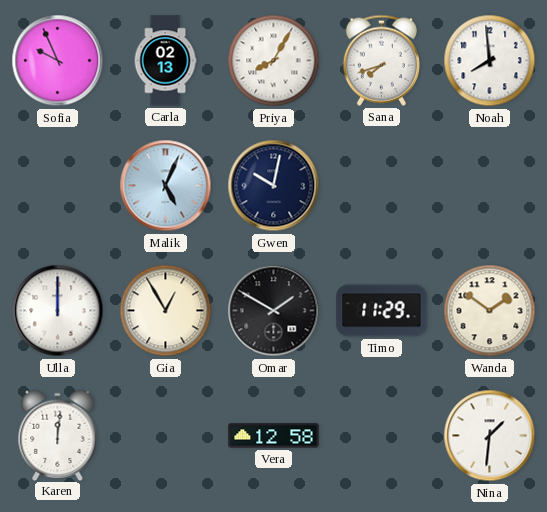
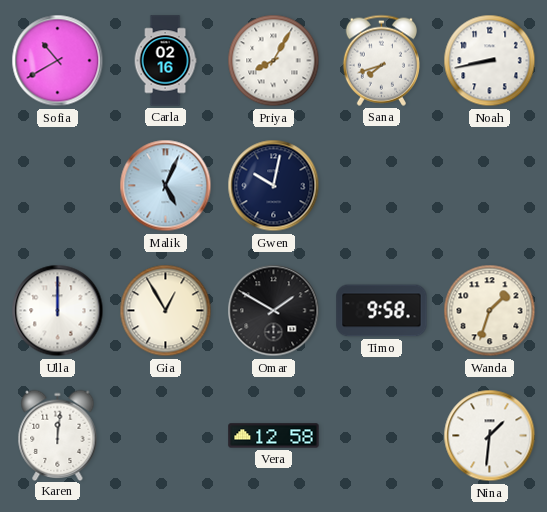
Sofia: 9:56 -> 10:40 (58, 61)
Carla: 02:13 -> 02:16 (165, 61)
Noah: 7:59 -> 8:43 (490, 61)
Timo: 11:29 -> 9:58 (382, 311)
Wanda: 1:51 -> 1:33 (490, 311)
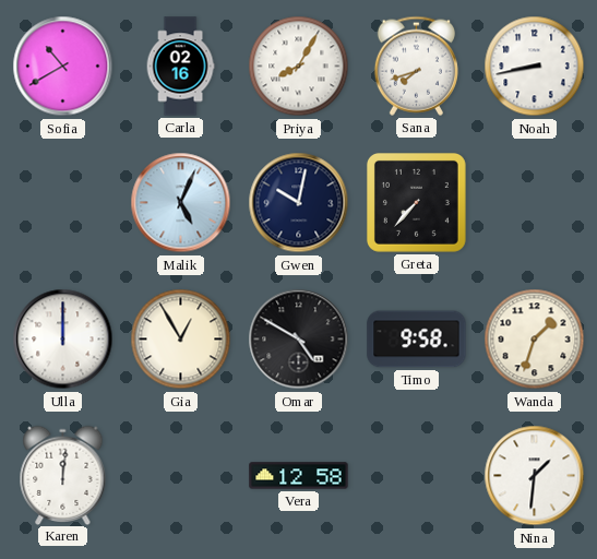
Greta: none -> 7:37 (416, 202)
Omar: 1:50 -> 4:50 (299, 340)
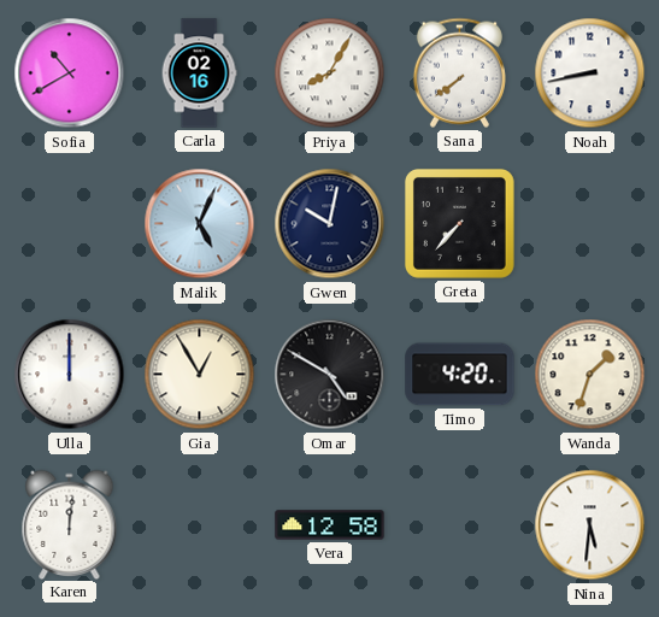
Sana: 7:42 -> 7:39 (459, 72)
Timo: 9:58 -> 4:20 (460, 375)
Nina: 1:31 -> 5:31 (590, 525)
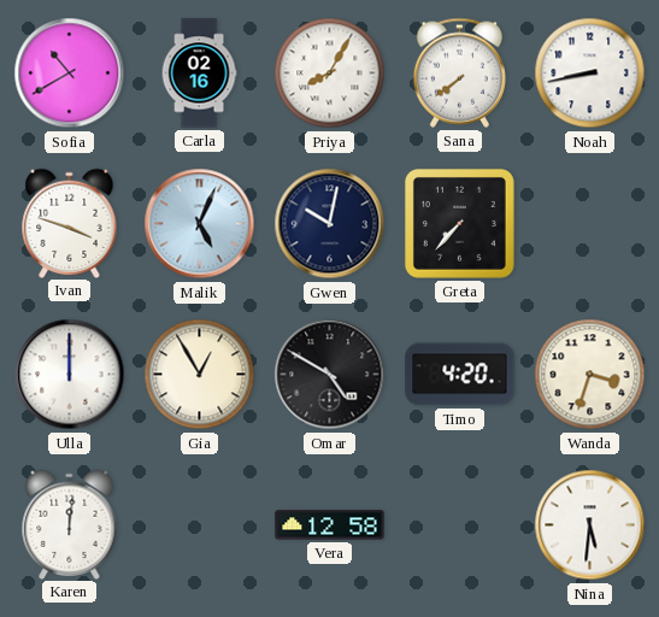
Ivan: none -> 3:48 (70, 223)
Wanda: 1:33 -> 3:33 (590, 375)
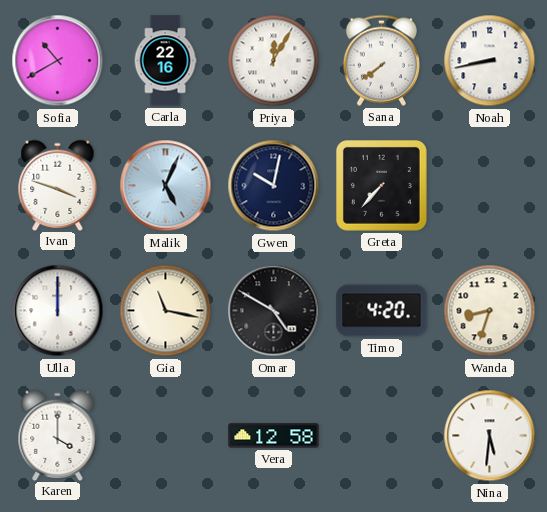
Carla: 02:16 -> 22:16 (165, 61)
Priya: 8:05 -> 12:05 (274, 61)
Gia: 12:55 -> 11:17 (166, 311)
Wanda: 3:33 -> 8:33 (490, 311)
Karen: 12:01 -> 4:00 (58, 435)
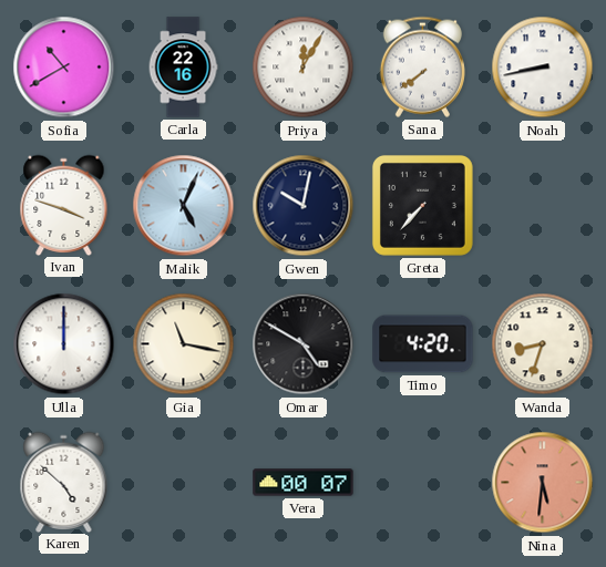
Karen: 4:00 -> 4:52 (64, 482)
Vera: 12:58 -> 00:07 (304, 483)
Nina dial: white -> salmon (543, 483)
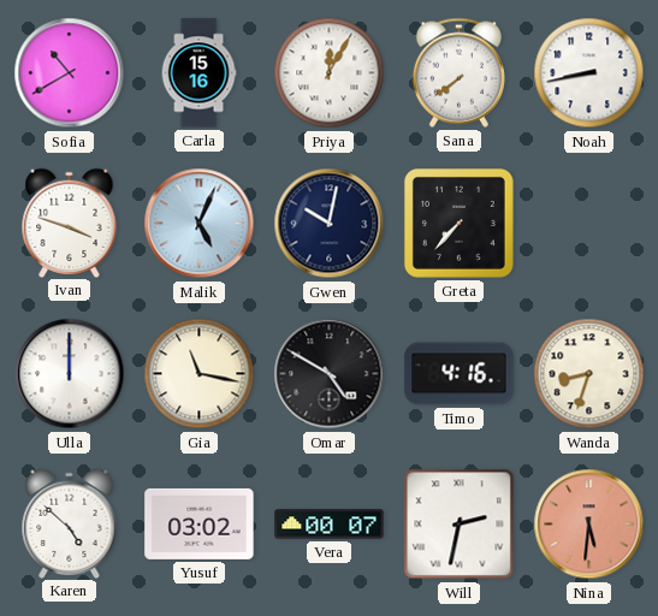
Carla: 22:16 -> 15:16 (198, 73)
Timo: 4:20 -> 4:16 (460, 374)
Yusuf: none -> 03:02 (200, 523)
Will: none -> 2:32 (460, 525)
